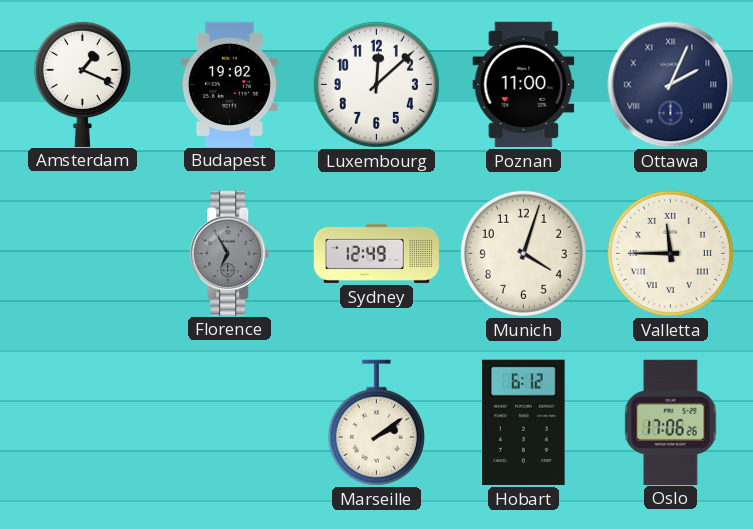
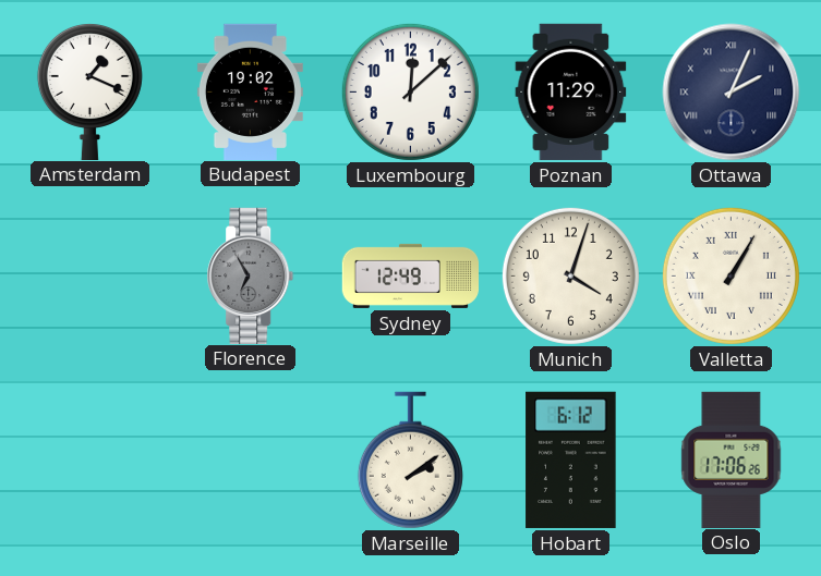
Poznan: 11:00 -> 11:29 (571, 91)
Valletta: 11:45 -> 1:05 (731, 275)
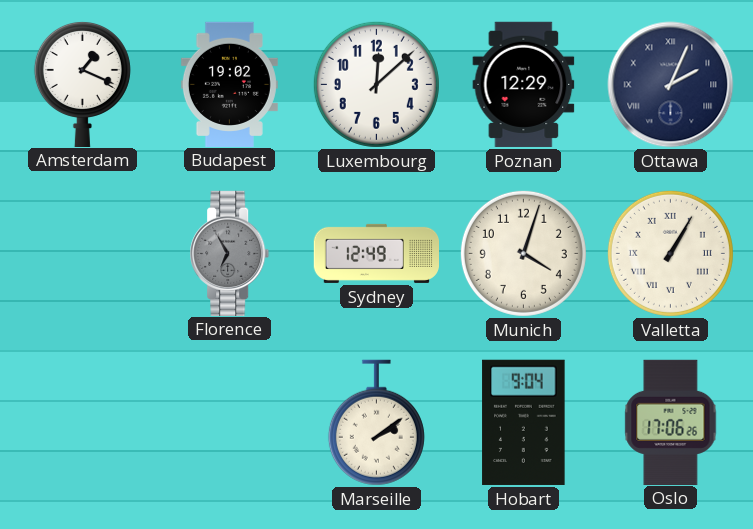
Poznan: 11:29 -> 12:29 (524, 84)
Hobart: 6:12 -> 9:04 (524, 422)
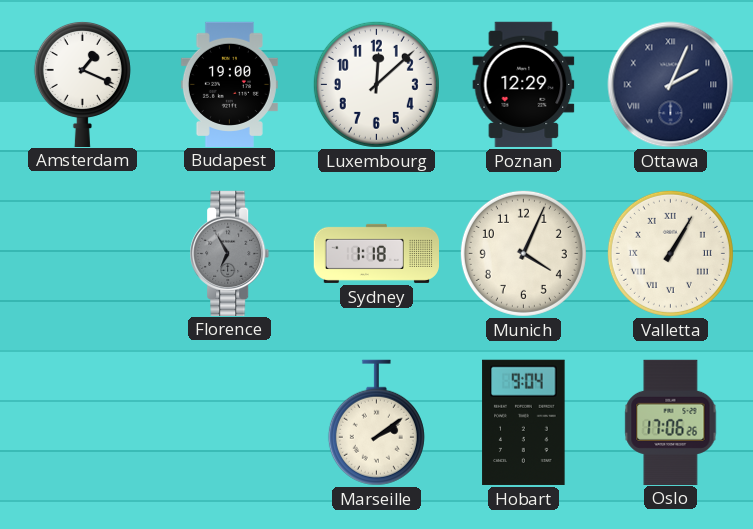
Budapest: 19:02 -> 19:00 (229, 84)
Sydney: 12:49 -> 1:18 (376, 253)
Munich: 4:03 -> 4:04 (523, 253)
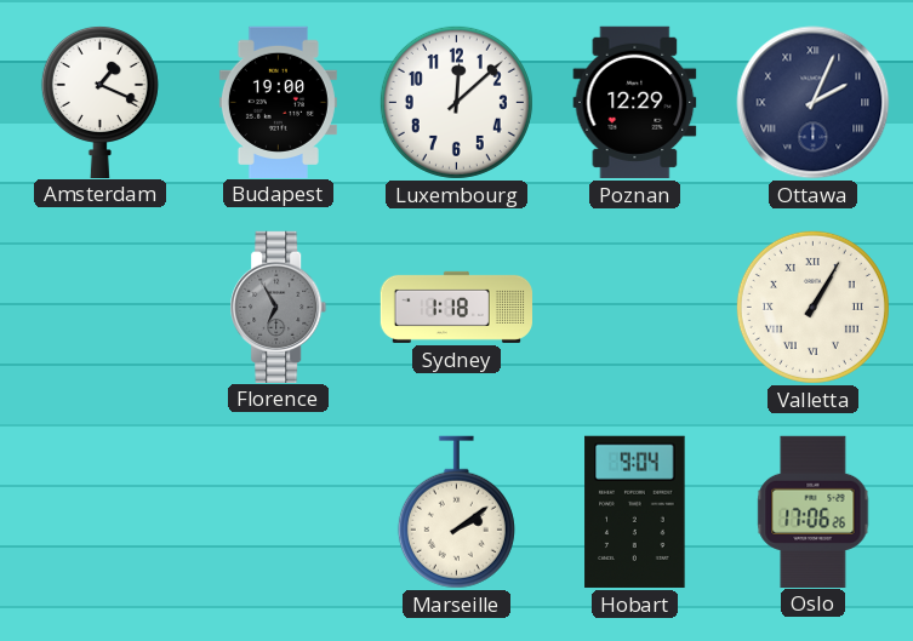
Munich: 4:04 -> none (523, 253)
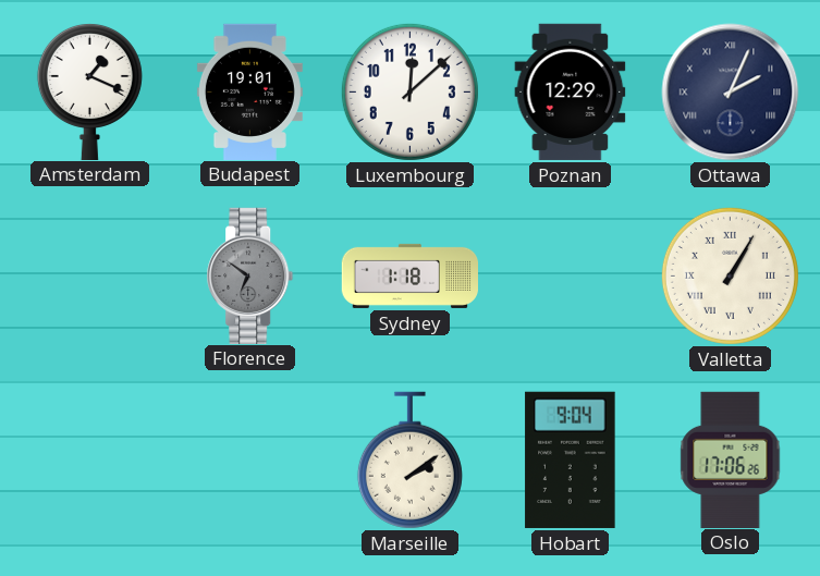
Budapest: 19:00 -> 19:01 (249, 91)
Florence: 6:55 -> 6:51 (250, 275)
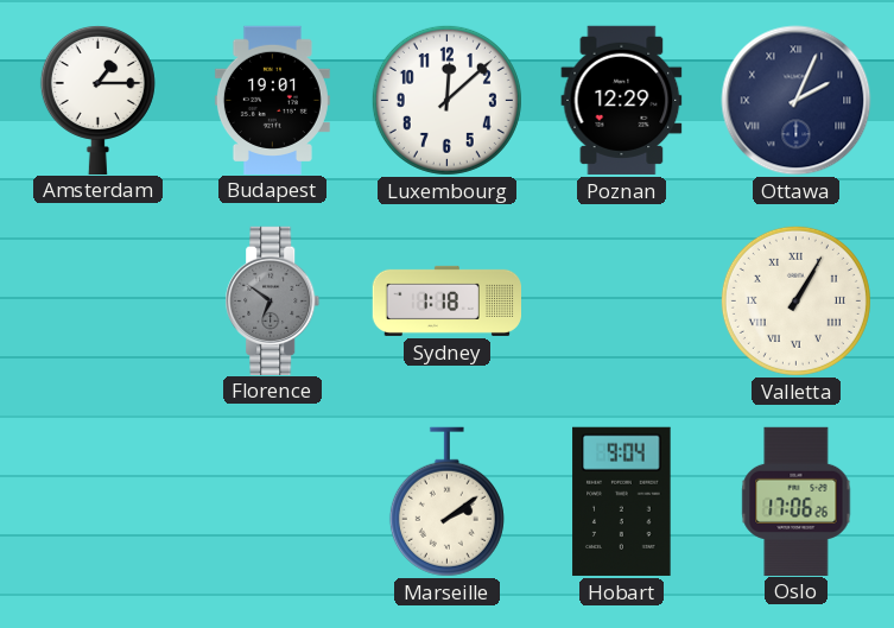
Amsterdam: 1:19 -> 1:15 (97, 99)
